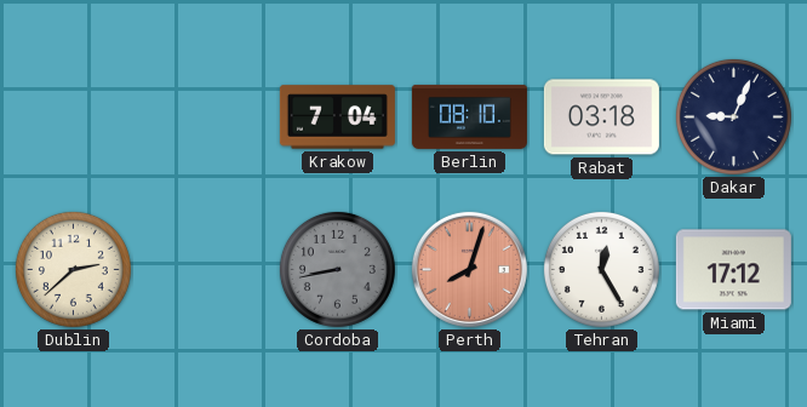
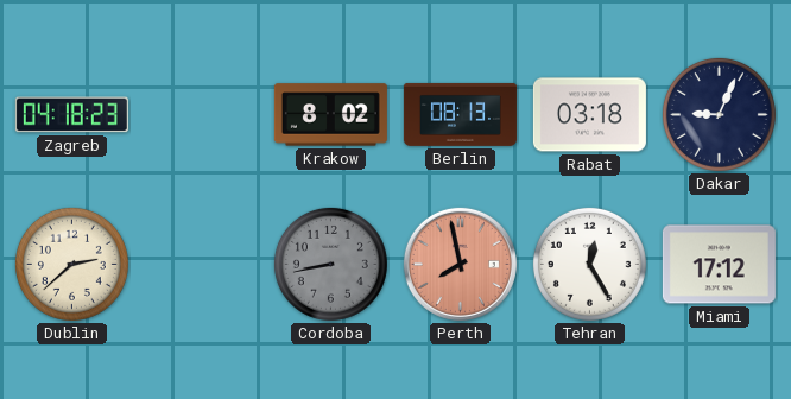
Zagreb: none -> 04:18 (71, 115)
Krakow: 7:04 -> 8:02 (330, 115)
Berlin: 08:10 -> 08:13 (460, 114)
Perth: 8:03 -> 7:58 (460, 264)
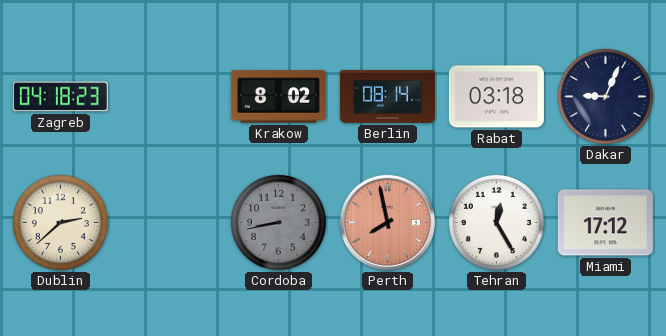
Berlin: 08:13 -> 08:14 (387, 96)
